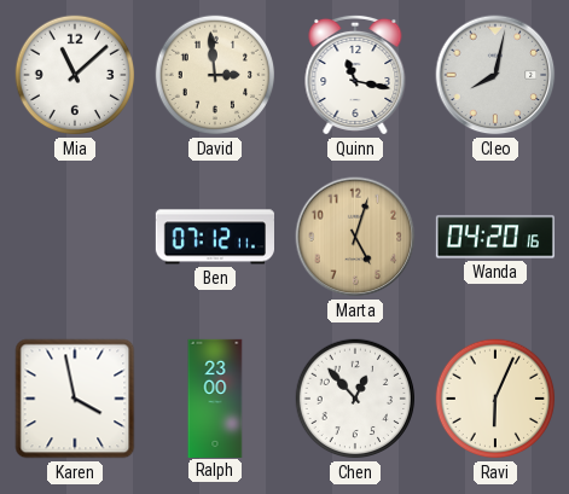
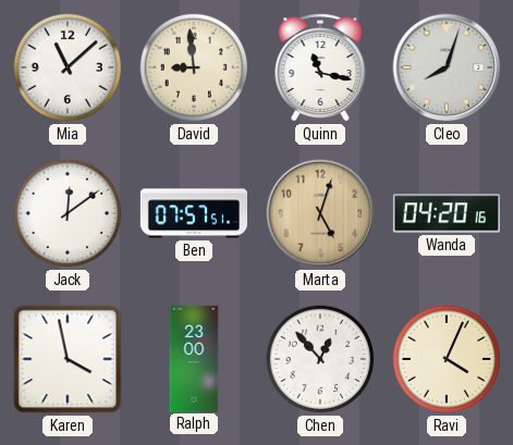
David: 2:59 -> 8:59 (194, 67)
Cleo: 8:02 -> 8:03 (447, 67)
Jack: none -> 12:09 (68, 213)
Ben: 07:12 -> 07:57 (193, 213)
Ravi: 6:04 -> 4:04 (447, 359)
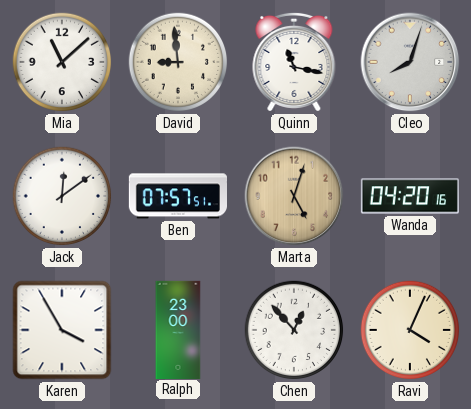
Karen: 3:58 -> 3:55 (62, 330)
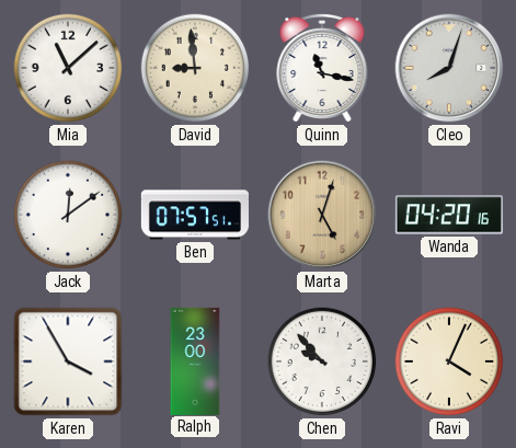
Chen: 12:53 -> 9:53 (322, 361)
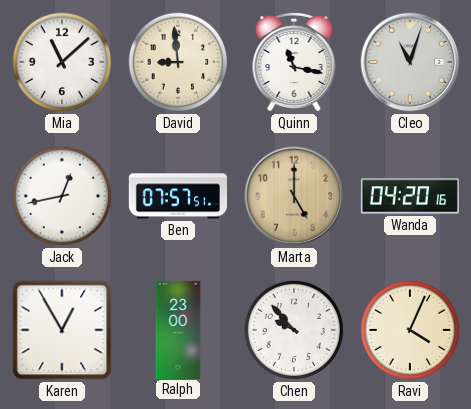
Cleo: 8:03 -> 11:03 (410, 62)
Jack: 12:09 -> 12:43 (62, 196)
Marta: 5:03 -> 5:00 (294, 196)
Karen: 3:55 -> 12:55 (62, 330)
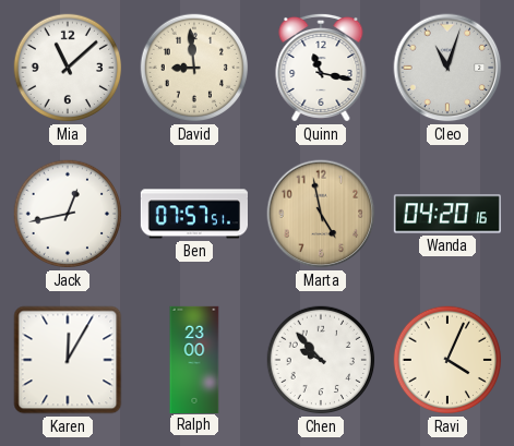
Marta: 5:00 -> 4:58 (321, 214)
Karen: 12:55 -> 12:05 (68, 360)
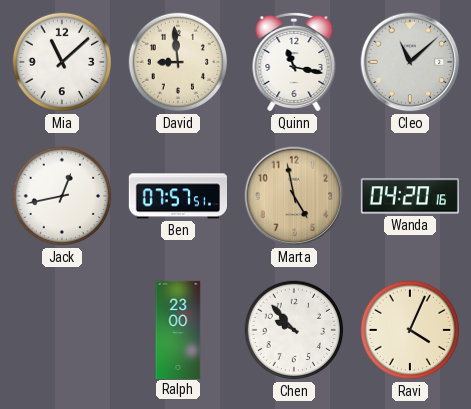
Cleo: 11:03 -> 11:08 (410, 62)
Karen: 12:05 -> none (68, 360)
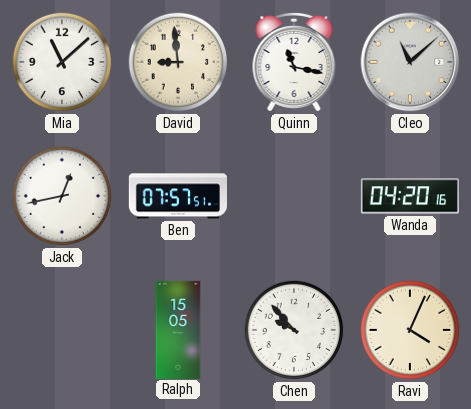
Marta: 4:58 -> none (294, 196)
Ralph: 23:00 -> 15:05 (178, 329)
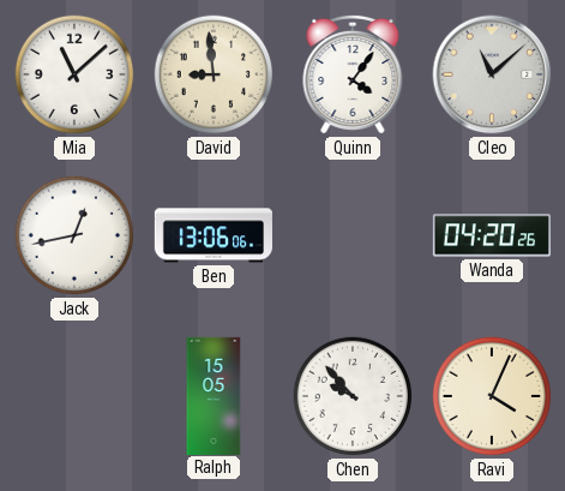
Quinn: 11:17 -> 4:06 (353, 74)
Ben: 07:57 -> 13:06 (212, 235)
Wanda: 04:20:16 -> 04:20:26 (492, 235)
